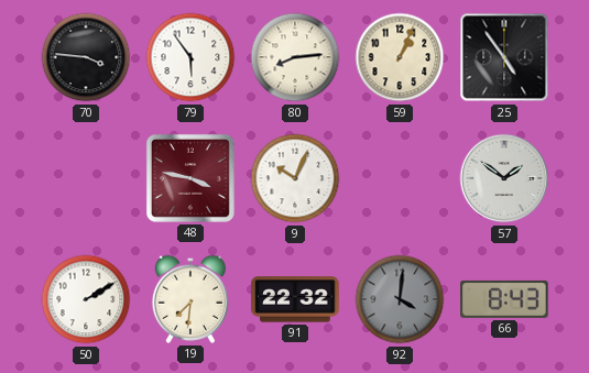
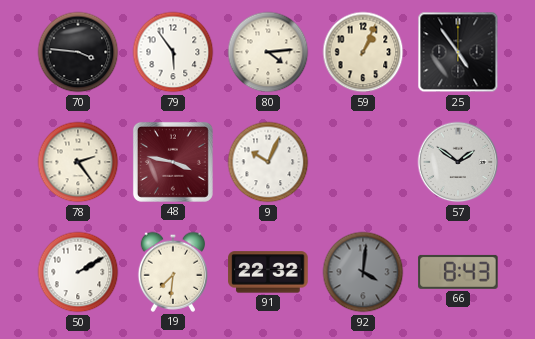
80: 8:14 -> 4:14 (268, 52)
78: none -> 2:24 (78, 162)
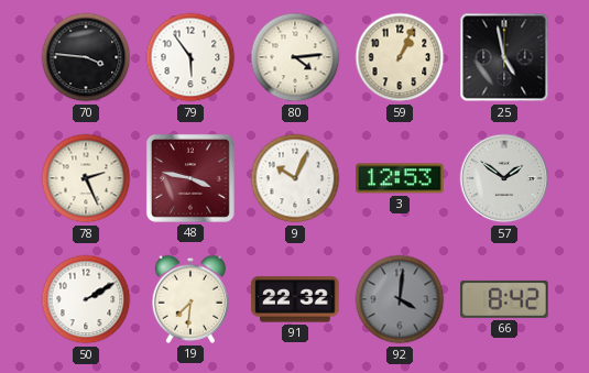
25: 4:54 -> 4:58 (504, 57)
78: 2:24 -> 2:26 (86, 178)
3: none -> 12:53 (400, 178)
66: 8:43 -> 8:42 (504, 299)
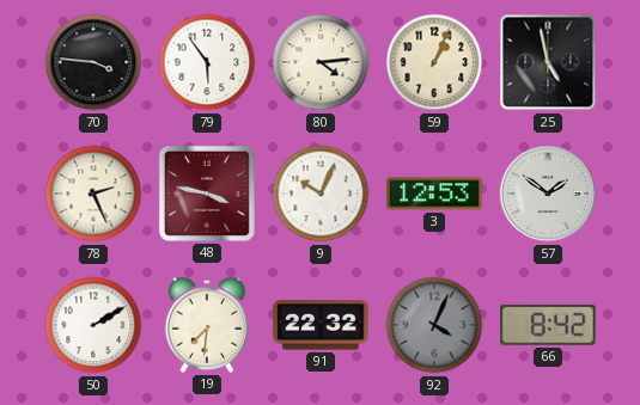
92: 4:01 -> 4:04 (434, 325)
